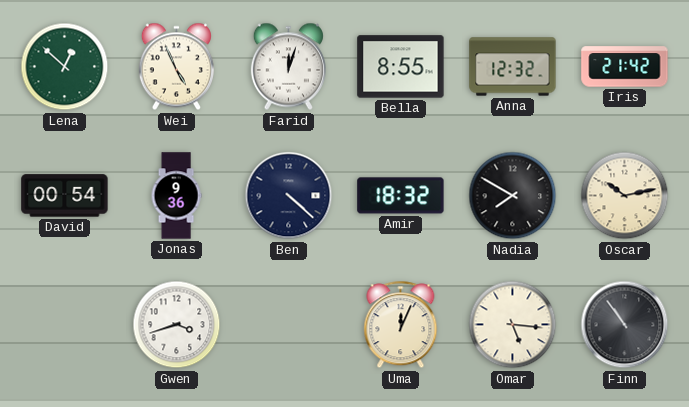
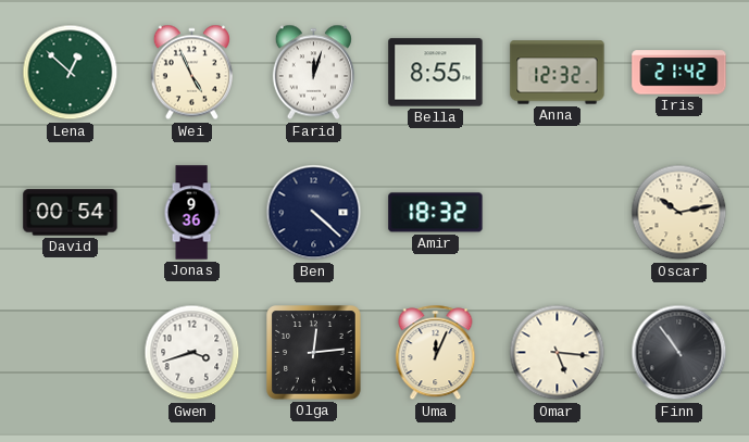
Nadia: 7:50 -> none (513, 196)
Olga: none -> 12:14 (314, 353)
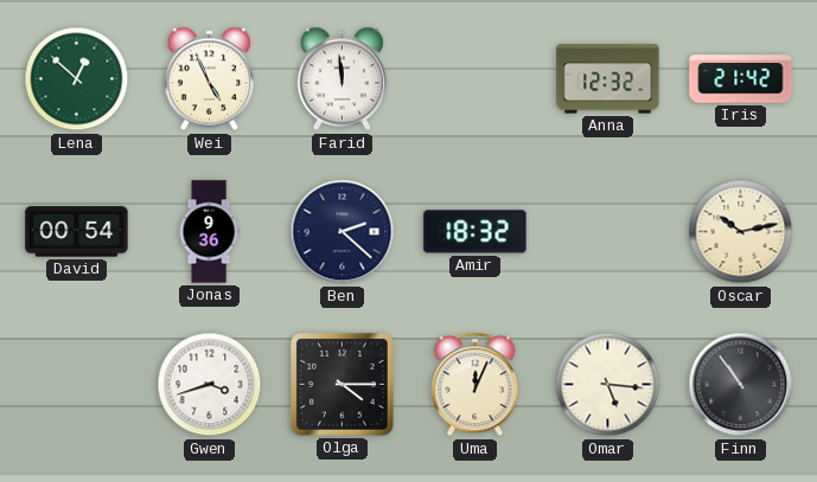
Farid: 12:03 -> 11:59 (342, 79)
Bella: 8:55 -> none (436, 73)
Ben: 4:22 -> 2:22 (343, 232)
Olga: 12:14 -> 4:15 (343, 385)
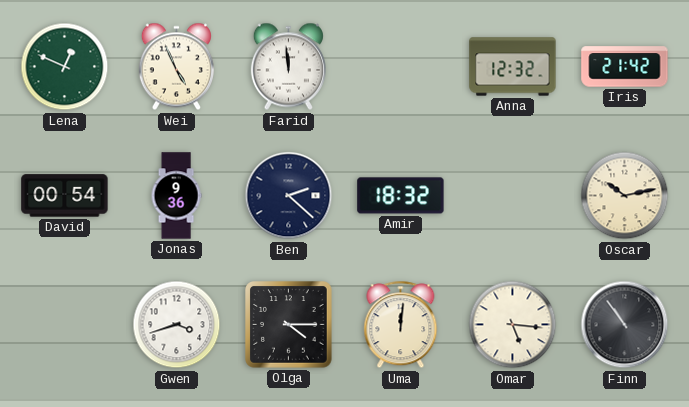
Lena: 12:52 -> 12:49 (65, 67)
Uma: 12:04 -> 12:01 (401, 325)
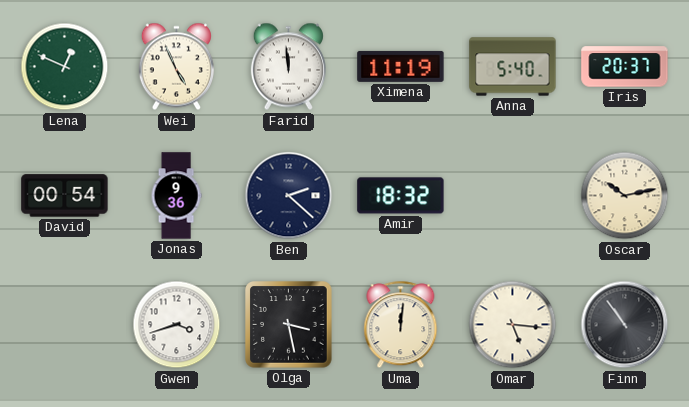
Ximena: none -> 11:19 (401, 66)
Anna: 12:32 -> 5:40 (513, 67)
Iris: 21:42 -> 20:37 (625, 67)
Olga: 4:15 -> 3:28 (289, 325)
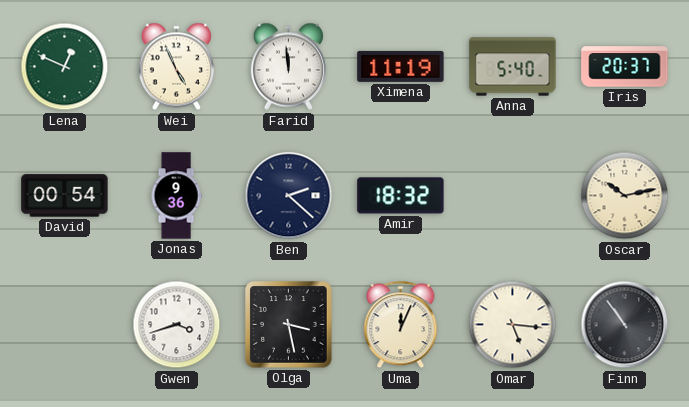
Uma: 12:01 -> 12:04 (401, 325)
